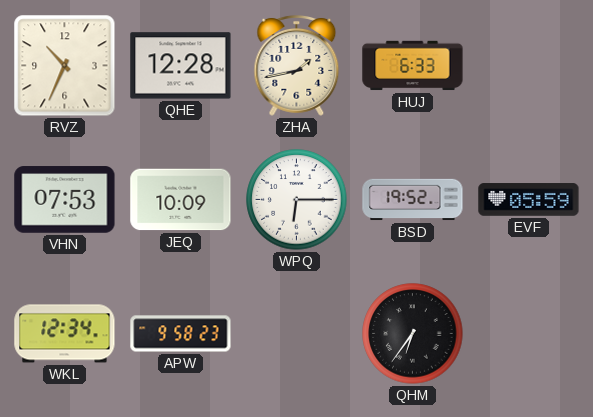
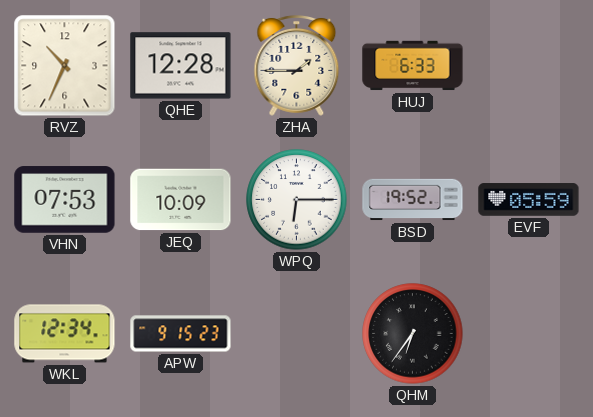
ZHA: 1:43 -> 1:45 (297, 66)
APW: 9:58 -> 9:15 (181, 334)
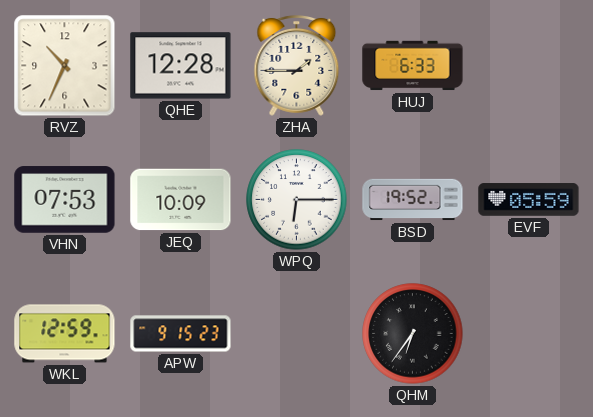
WKL: 12:34 -> 12:59 (65, 334)
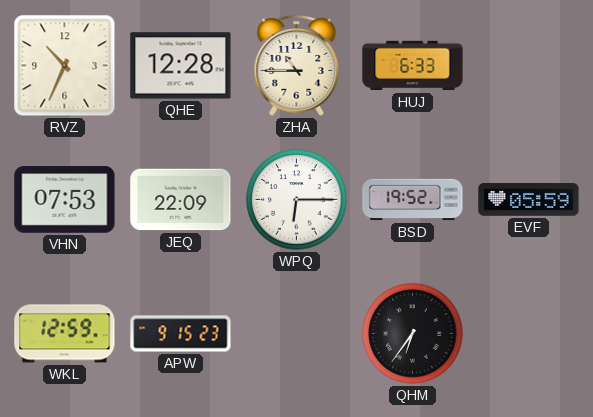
ZHA: 1:45 -> 10:45 (297, 66)
JEQ: 10:09 -> 22:09 (181, 200)
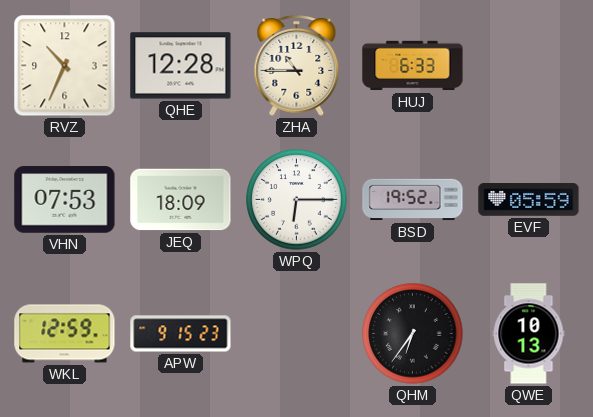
JEQ: 22:09 -> 18:09 (181, 200)
QWE: none -> 10:13 (529, 334)
